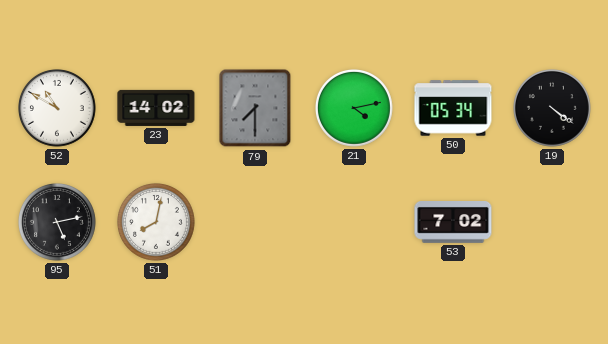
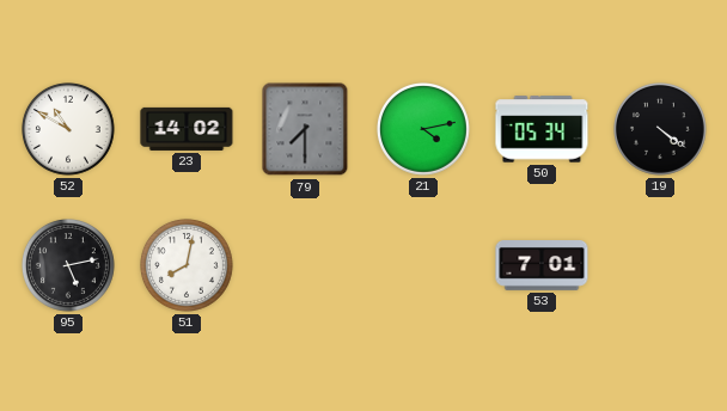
53: 7:02 -> 7:01 (542, 266)
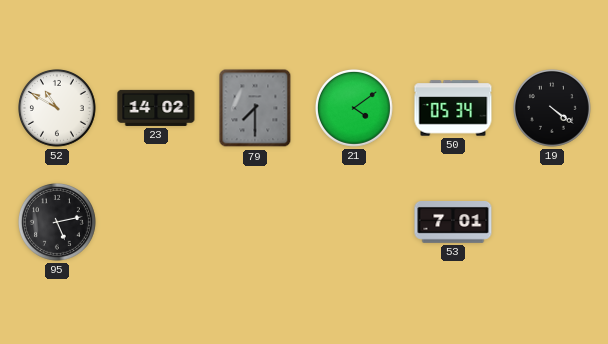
21: 4:13 -> 4:09 (355, 109)
51: 8:02 -> none (188, 266)
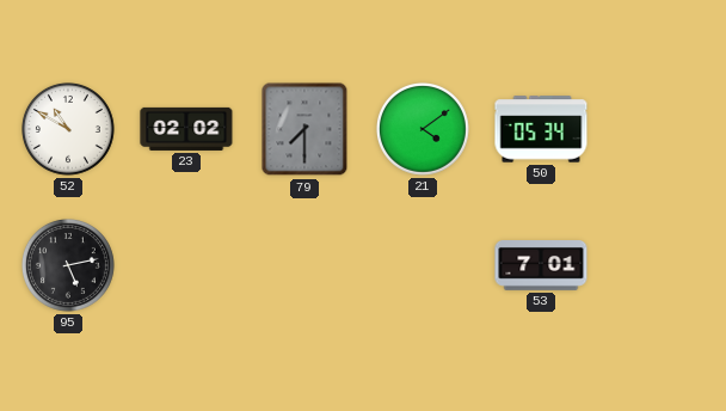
23: 14:02 -> 02:02 (186, 129)
19: 4:21 -> none (553, 109)
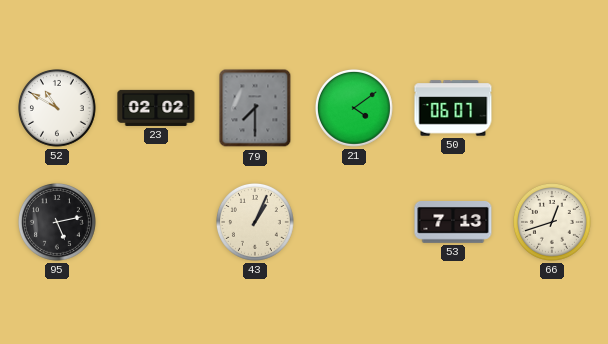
50: 05:34 -> 06:07 (453, 108)
43: none -> 1:04 (256, 223)
53: 7:01 -> 7:13 (453, 223)
66: none -> 12:42 (553, 223)
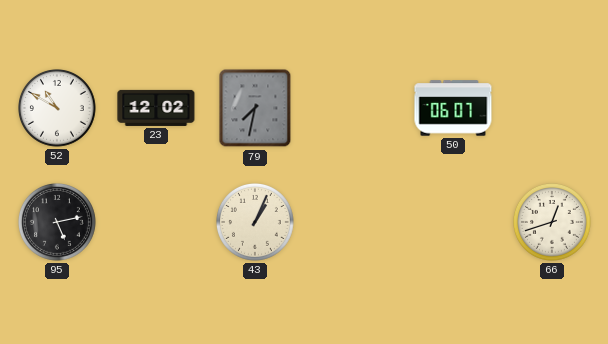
23: 02:02 -> 12:02 (156, 108)
79: 7:30 -> 7:32 (255, 108)
21: 4:09 -> none (355, 109)
53: 7:13 -> none (453, 223)
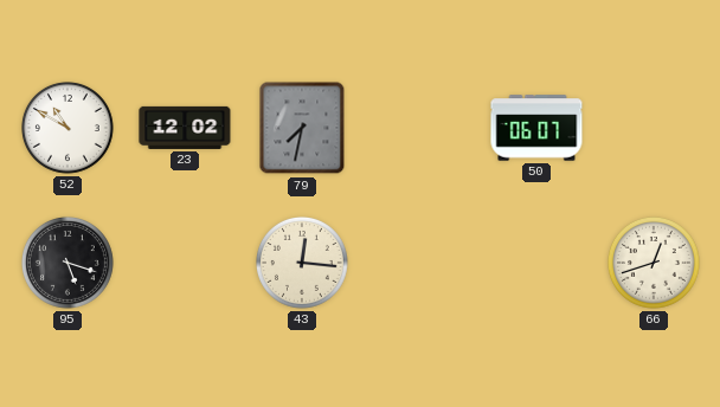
95: 5:13 -> 5:18 (69, 264)
43: 1:04 -> 12:16 (303, 264)
